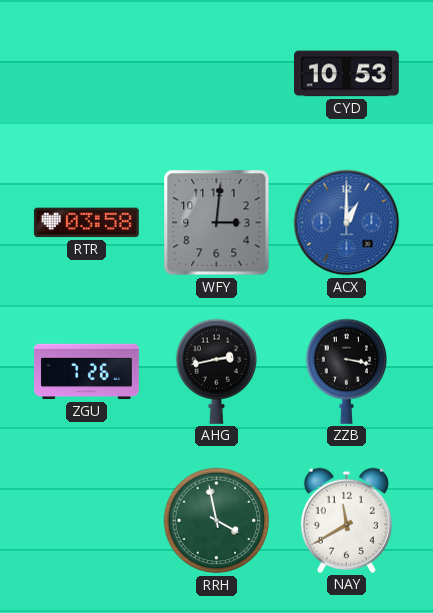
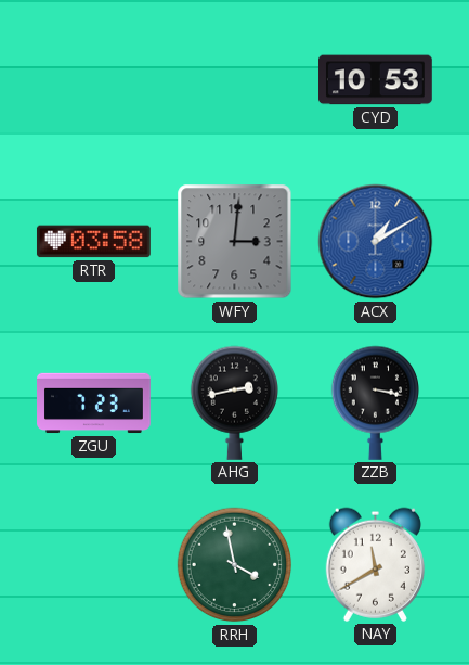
ACX: 1:00 -> 1:10 (376, 242)
ZGU: 7:26 -> 7:23 (94, 404)
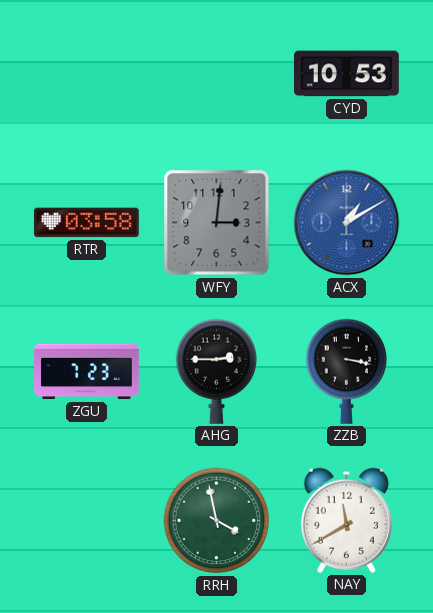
AHG: 2:43 -> 2:45 (216, 371)
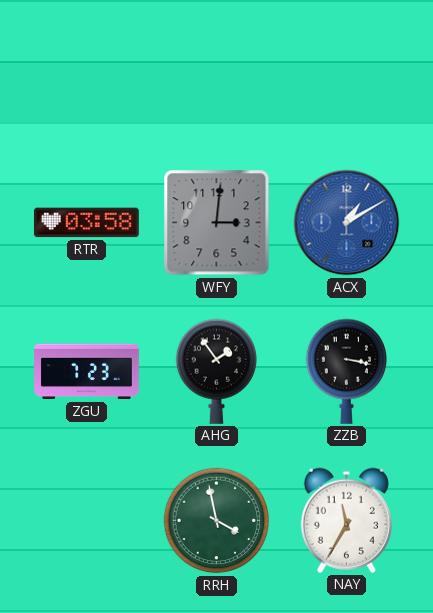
CYD: 10:53 -> none (347, 74)
AHG: 2:45 -> 1:54 (216, 371)
NAY: 11:40 -> 11:35 (346, 520)
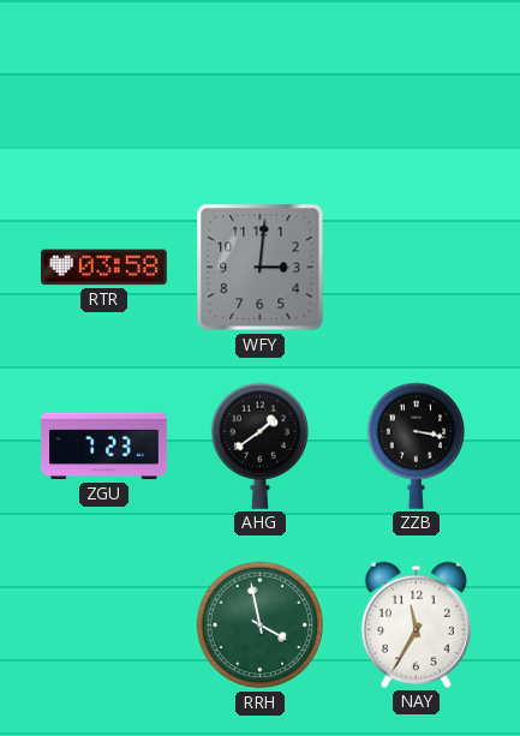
ACX: 1:10 -> none (347, 223)
AHG: 1:54 -> 1:39 (259, 445)
